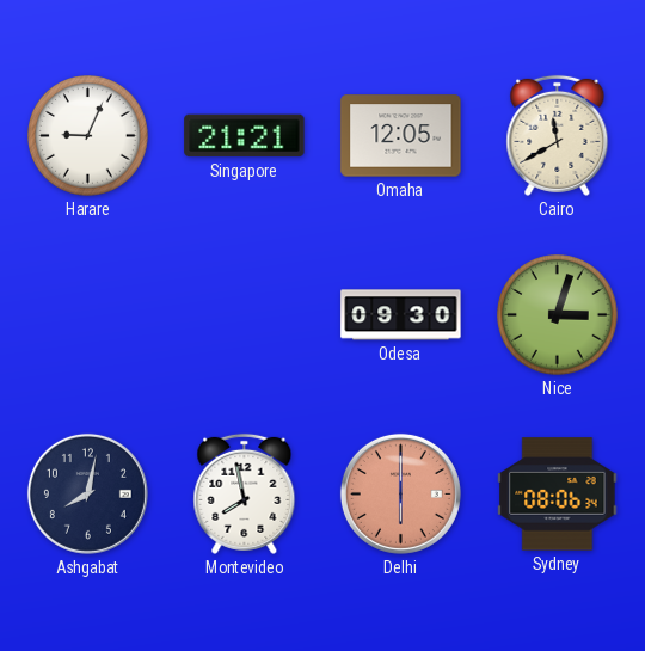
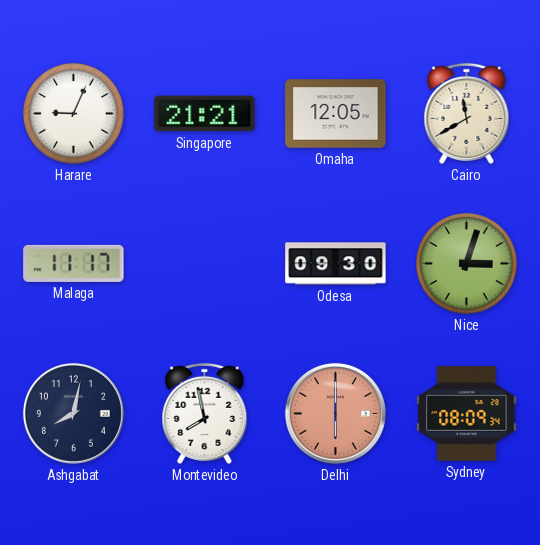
Malaga: none -> 11:17 (74, 263)
Sydney: 08:06 -> 08:09 (467, 414)
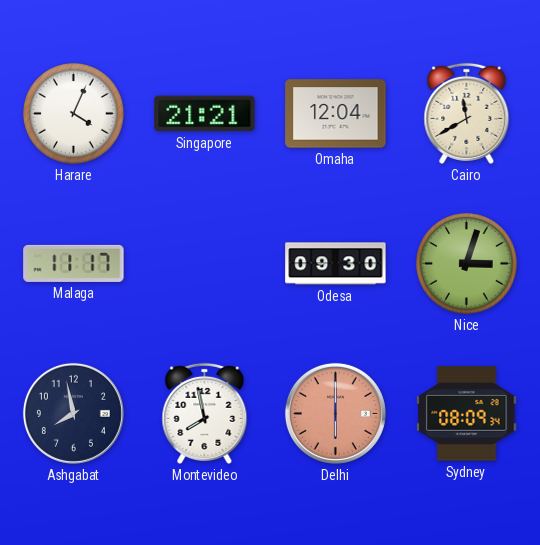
Harare: 9:04 -> 4:04 (74, 114)
Omaha: 12:05 -> 12:04 (336, 114)
Ashgabat: 8:02 -> 7:58 (73, 413)
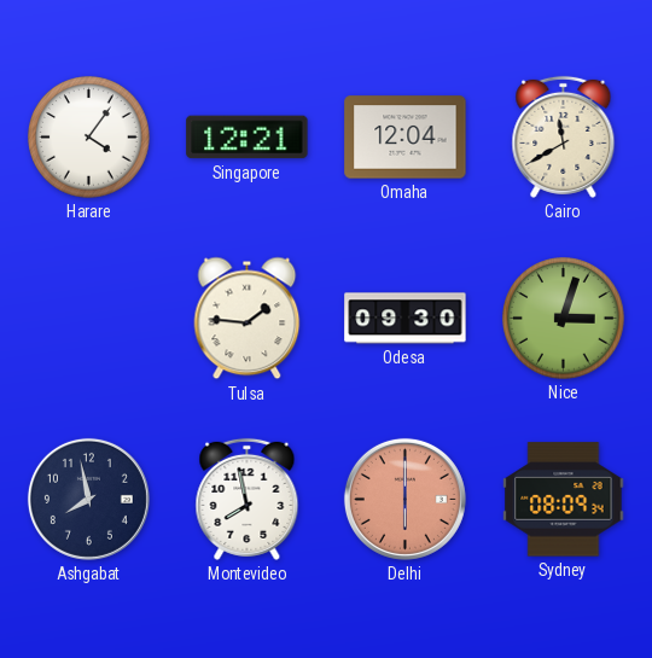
Harare: 4:04 -> 4:06 (89, 138)
Singapore: 21:21 -> 12:21 (248, 138)
Malaga: 11:17 -> none (74, 263)
Tulsa: none -> 1:46 (248, 319)
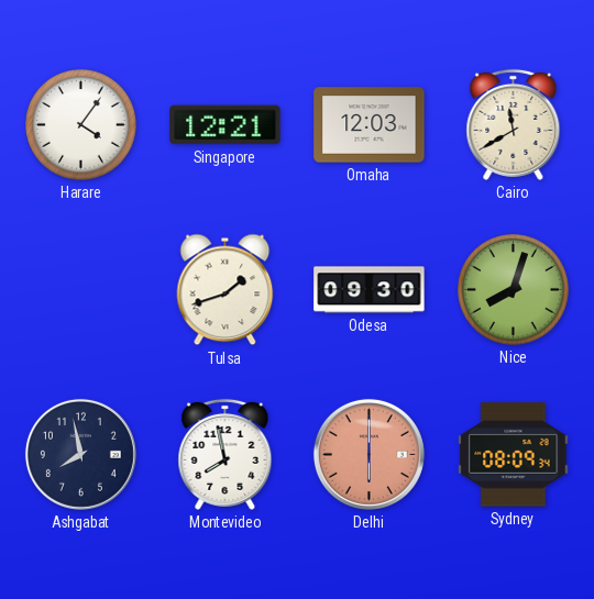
Omaha: 12:04 -> 12:03 (370, 125)
Tulsa: 1:46 -> 1:42 (226, 290)
Nice: 3:03 -> 8:03 (514, 290)
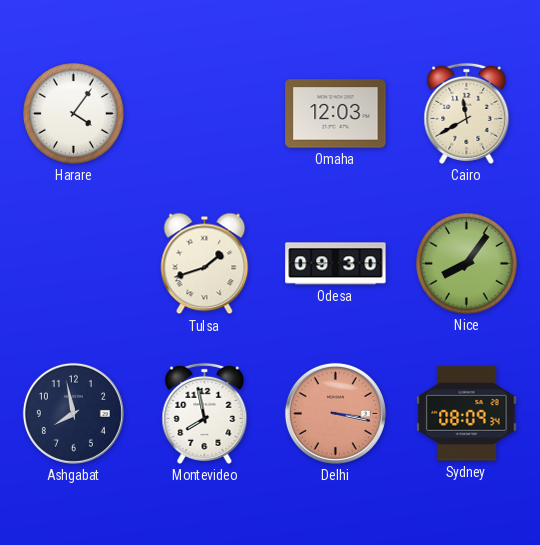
Singapore: 12:21 -> none (226, 125)
Nice: 8:03 -> 8:06 (467, 264)
Delhi: 6:00 -> 3:17 (335, 413)
